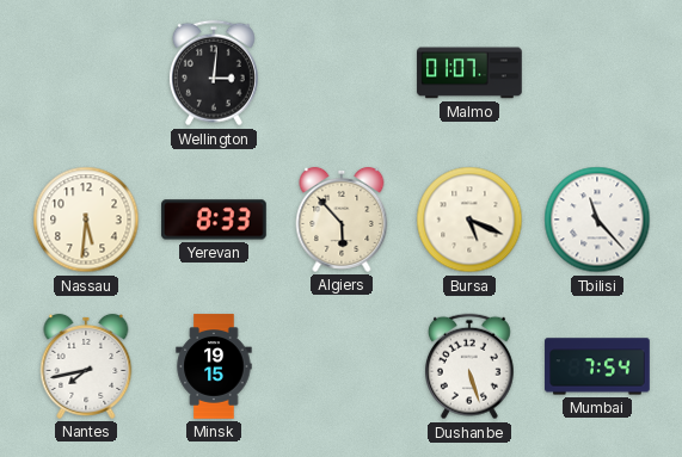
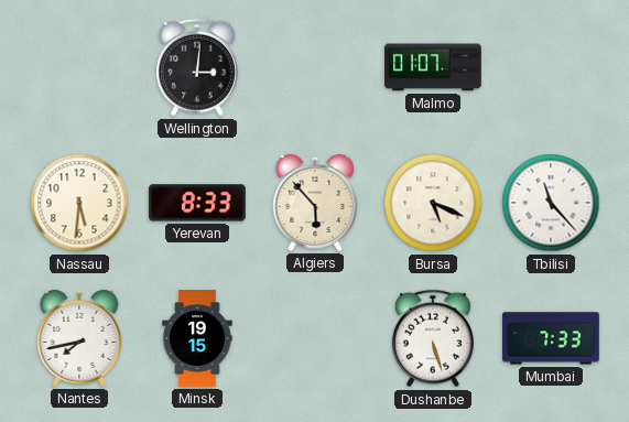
Mumbai: 7:54 -> 7:33 (551, 338)
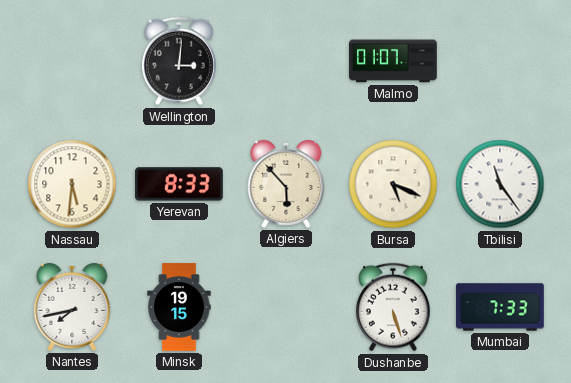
Tbilisi: 11:23 -> 11:24 (500, 184)
